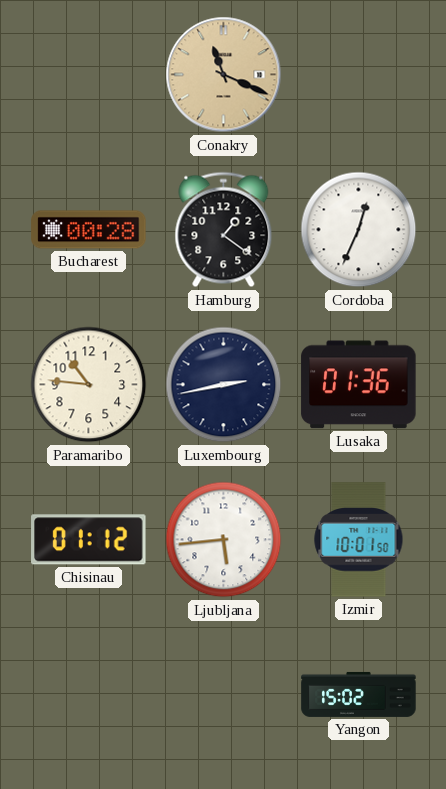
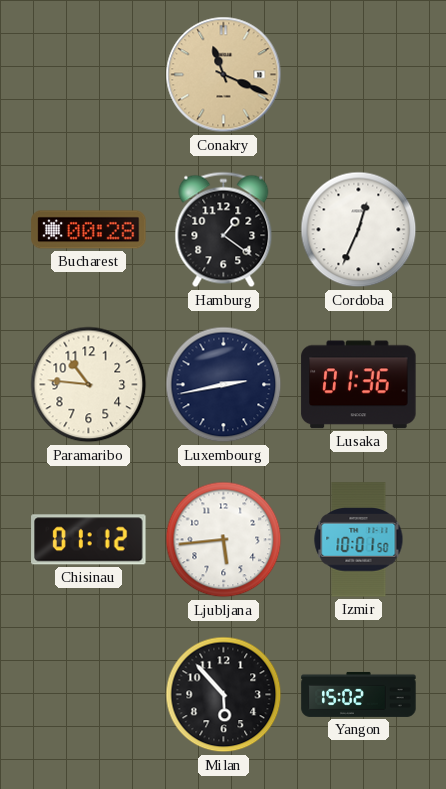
Milan: none -> 5:53 (224, 695)
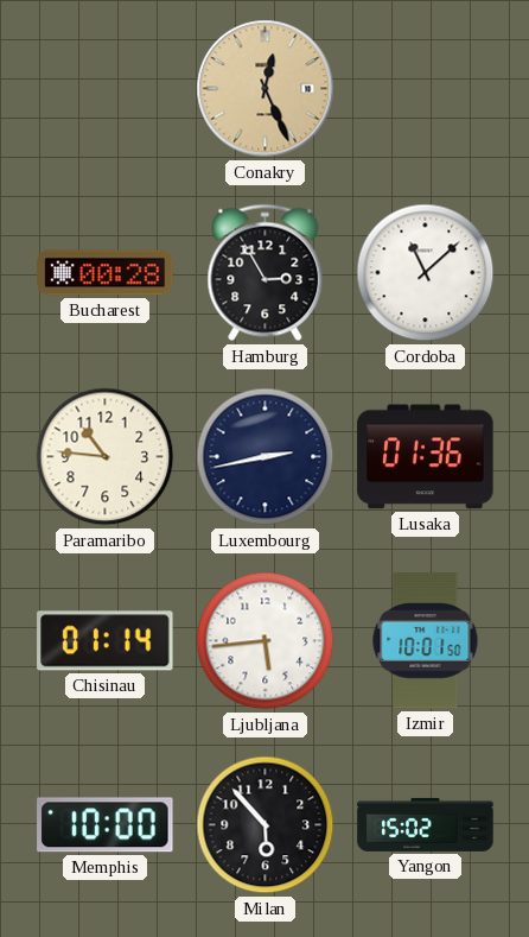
Conakry: 11:19 -> 12:26 (266, 89)
Hamburg: 1:21 -> 2:55 (266, 273)
Cordoba: 12:34 -> 11:08 (426, 273)
Chisinau: 01:12 -> 01:14 (106, 641)
Memphis: none -> 10:00 (106, 825)
